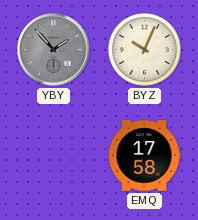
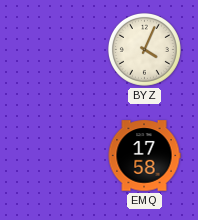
YBY: 1:53 -> none (54, 50)
BYZ: 10:04 -> 4:04 (144, 49)
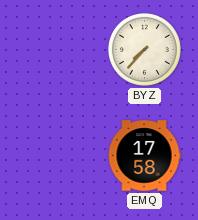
BYZ: 4:04 -> 7:37 (144, 49)
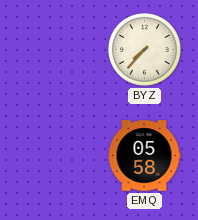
EMQ: 17:58 -> 05:58 (144, 156)
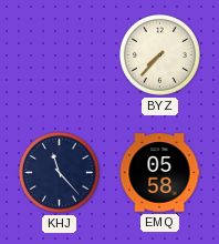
KHJ: none -> 11:23 (59, 172)
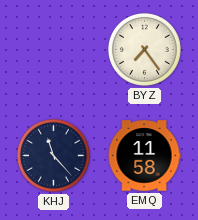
BYZ: 7:37 -> 7:24 (144, 49)
EMQ: 05:58 -> 11:58 (144, 156)
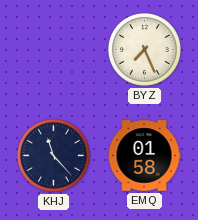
BYZ: 7:24 -> 7:26 (144, 49)
EMQ: 11:58 -> 01:58 (144, 156)
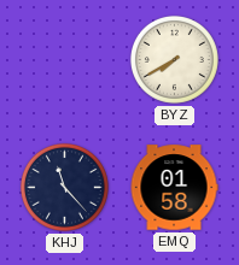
BYZ: 7:26 -> 7:40 (174, 59)
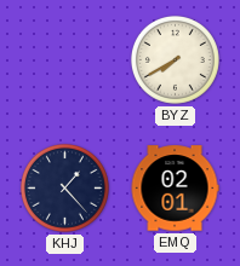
KHJ: 11:23 -> 1:23 (64, 187)
EMQ: 01:58 -> 02:01 (175, 189)
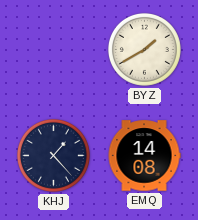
BYZ: 7:40 -> 1:40 (144, 49)
EMQ: 02:01 -> 14:08 (144, 156)
